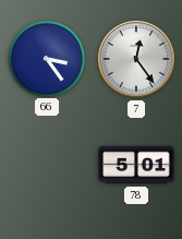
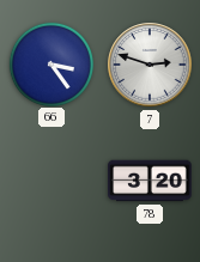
7: 12:24 -> 2:48 (150, 65)
78: 5:01 -> 3:20 (150, 181)
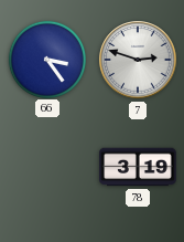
78: 3:20 -> 3:19 (138, 167)
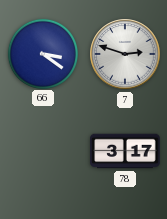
66: 3:24 -> 3:21 (42, 53)
78: 3:19 -> 3:17 (125, 151)
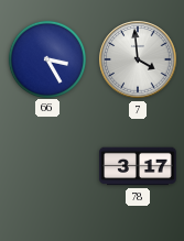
66: 3:21 -> 3:25 (46, 58)
7: 2:48 -> 3:59 (138, 59)
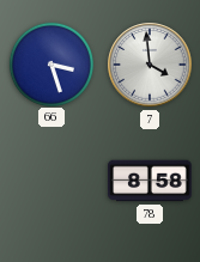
66: 3:25 -> 3:27 (50, 63)
78: 3:17 -> 8:58 (150, 181)
